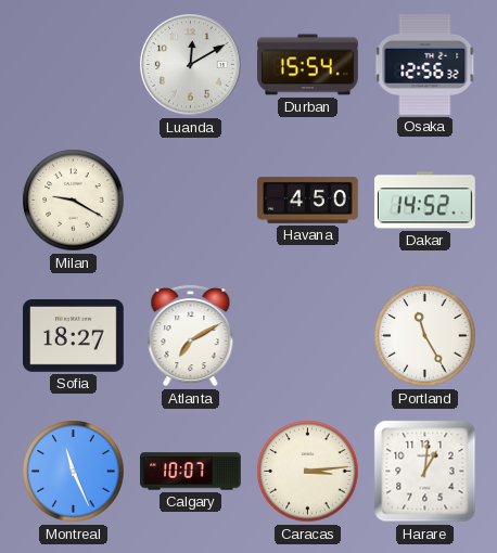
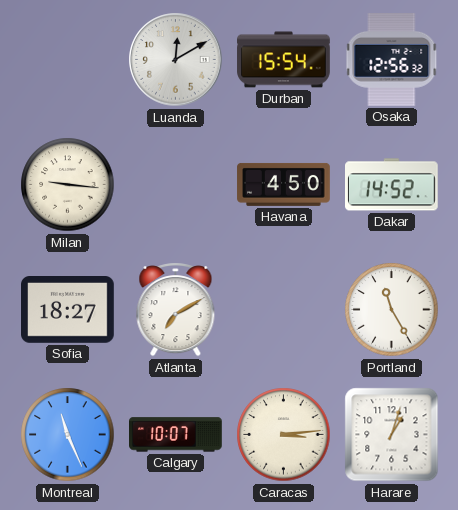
Milan: 9:20 -> 9:16 (68, 185)
Harare: 1:01 -> 1:03 (392, 435)
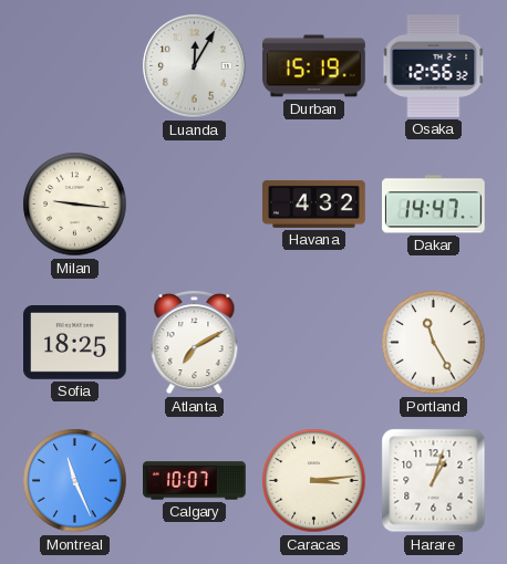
Luanda: 12:10 -> 12:05 (195, 66)
Durban: 15:54 -> 15:19 (314, 66)
Havana: 4:50 -> 4:32 (314, 203)
Dakar: 14:52 -> 14:47 (434, 205)
Sofia: 18:27 -> 18:25 (75, 343)
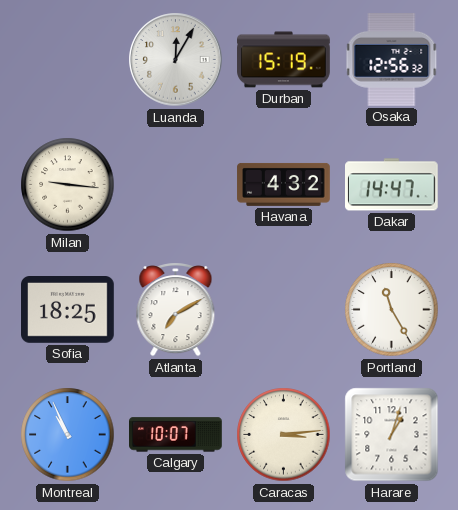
Montreal: 11:26 -> 10:56 (68, 435)
